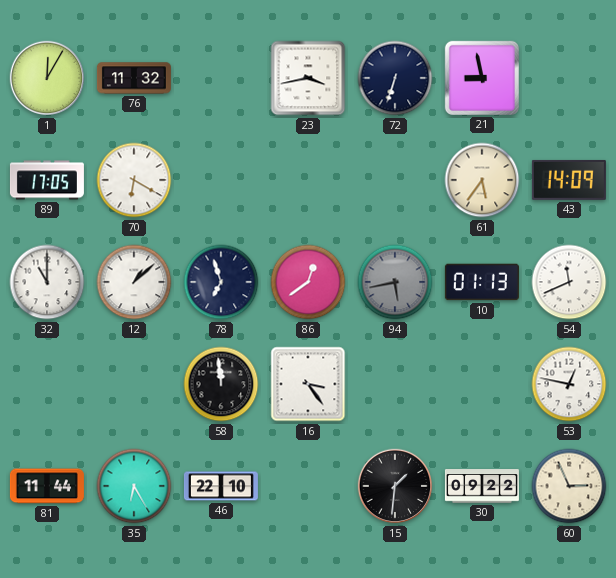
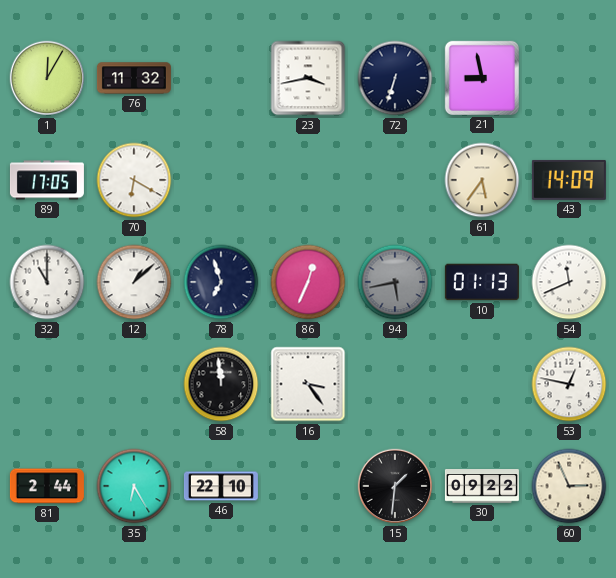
86: 12:39 -> 12:34 (308, 282)
81: 11:44 -> 2:44 (47, 486)
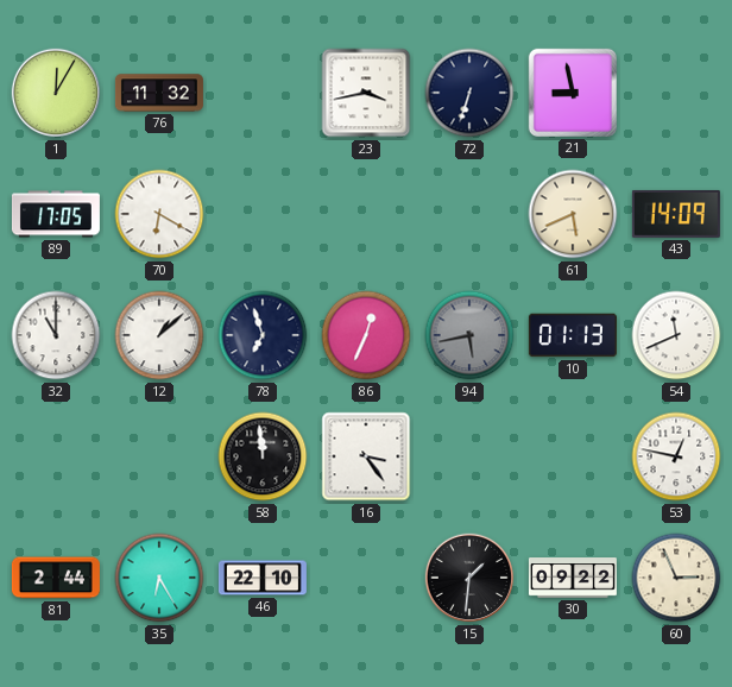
61: 5:36 -> 5:41 (573, 214)
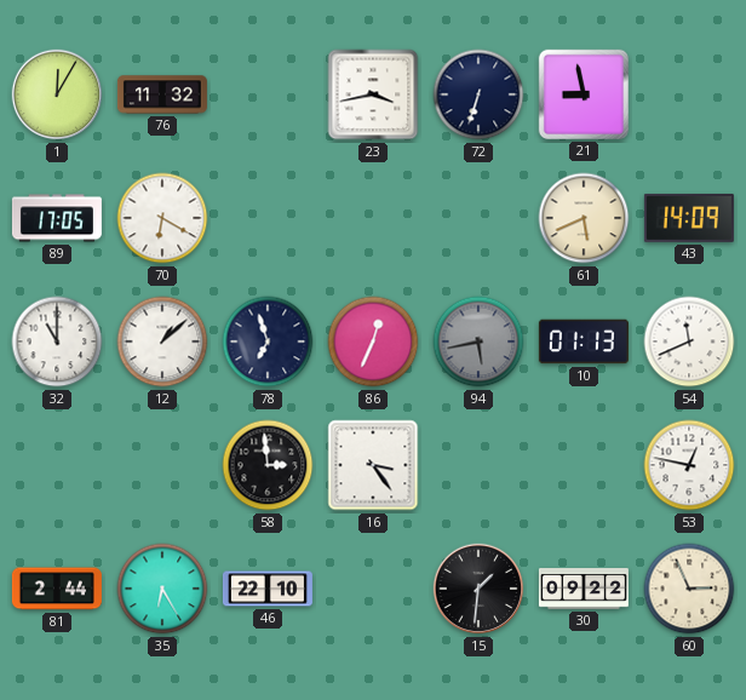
58: 11:59 -> 2:59 (268, 465)
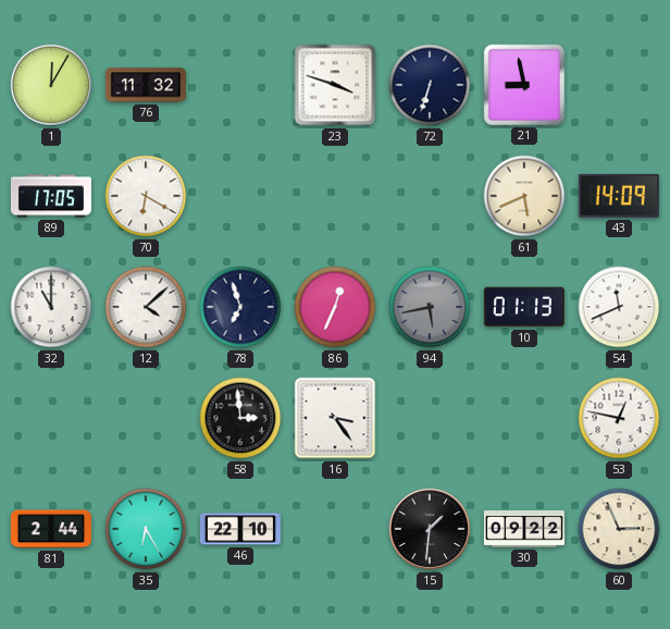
23: 3:43 -> 3:48 (335, 85)
12: 1:08 -> 4:08 (146, 307)
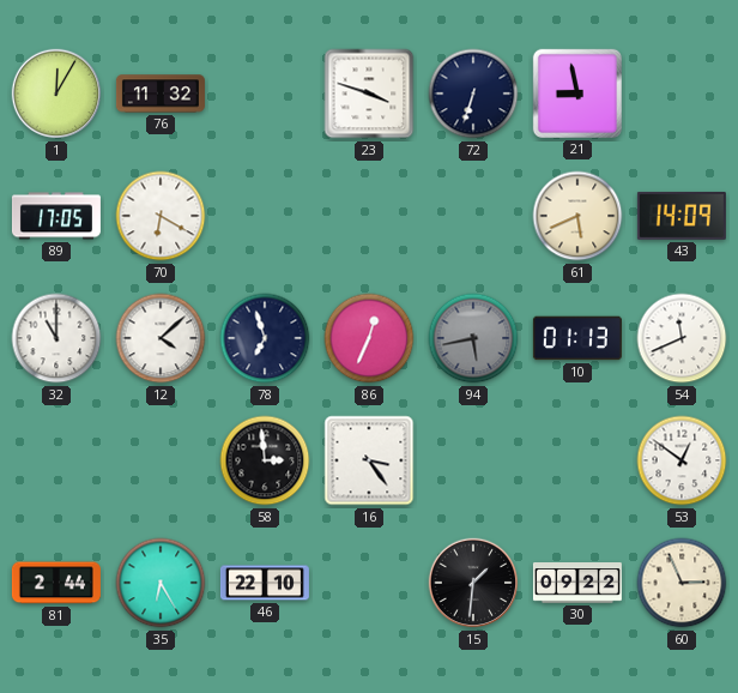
53: 12:47 -> 12:51 (682, 460)
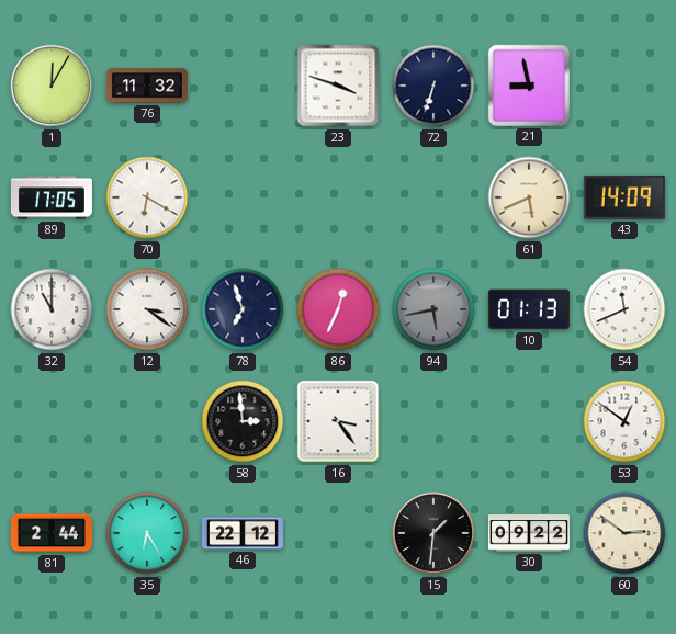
12: 4:08 -> 3:21 (147, 309)
46: 22:10 -> 22:12 (243, 533)
60: 2:56 -> 2:51 (624, 533)
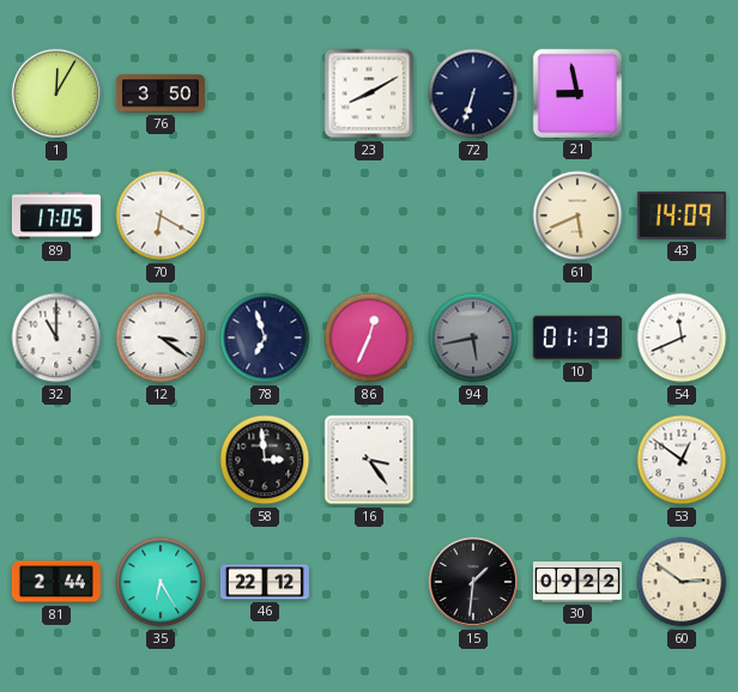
76: 11:32 -> 3:50 (161, 93)
23: 3:48 -> 8:10 (369, 93)
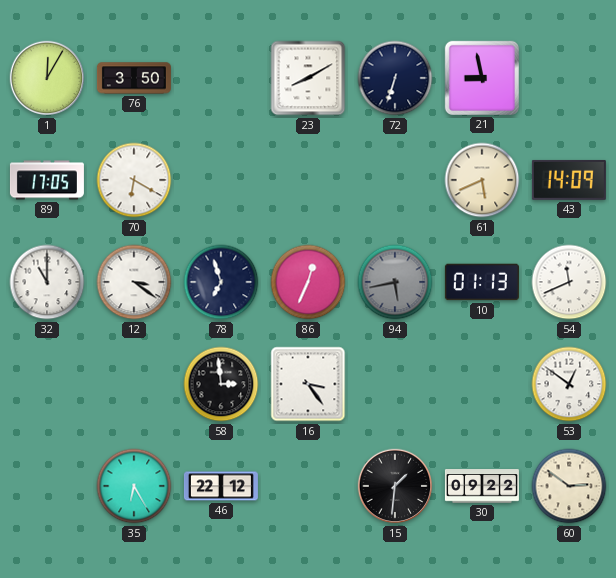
81: 2:44 -> none (56, 582)
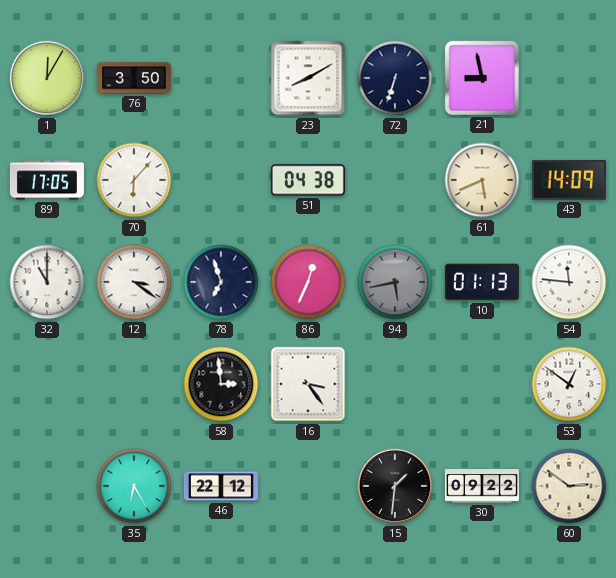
70: 6:20 -> 6:07 (134, 180)
51: none -> 04:38 (308, 180)
54: 11:41 -> 11:46 (569, 282)
